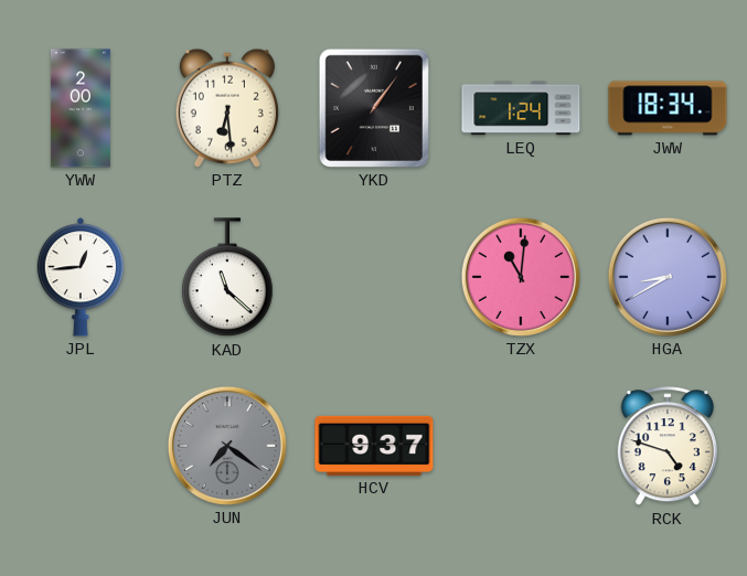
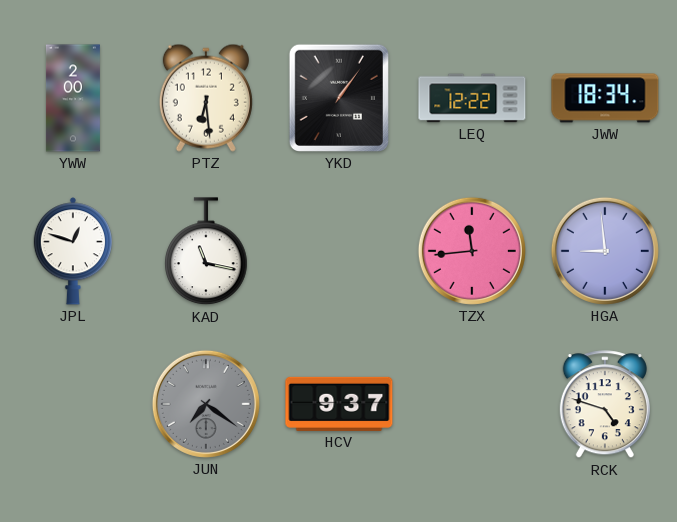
LEQ: 1:24 -> 12:22 (472, 98)
JPL: 12:44 -> 12:48 (72, 251)
KAD: 11:22 -> 11:17 (206, 252)
TZX: 11:01 -> 11:44 (472, 251)
HGA: 8:40 -> 8:59 (605, 251)
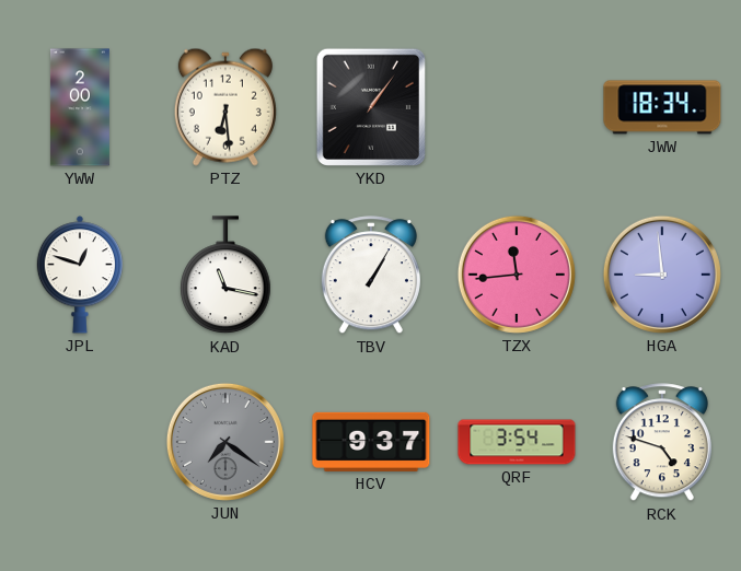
LEQ: 12:22 -> none (472, 98)
TBV: none -> 1:05 (371, 276)
QRF: none -> 3:54 (517, 442)
